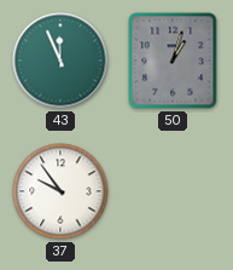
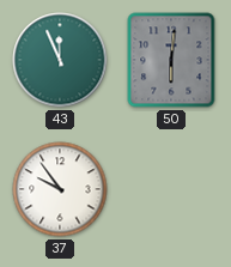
50: 1:03 -> 6:01 (171, 60)
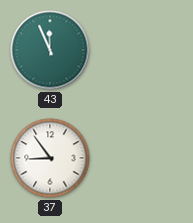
50: 6:01 -> none (171, 60)
37: 9:54 -> 8:54 (50, 158)
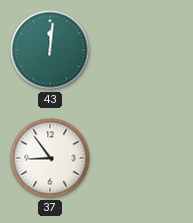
43: 11:56 -> 12:01 (50, 50)
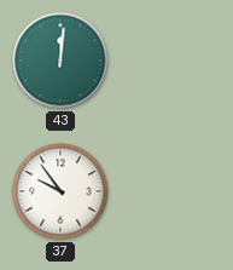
37: 8:54 -> 9:54 (60, 191)
